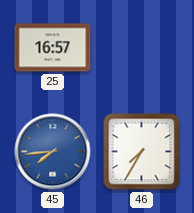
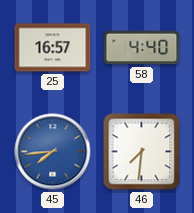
58: none -> 4:40 (142, 48)
46: 7:35 -> 7:31 (142, 152)
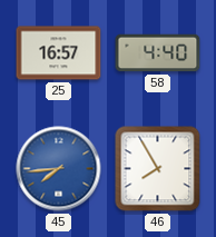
46: 7:31 -> 7:55 (158, 169)
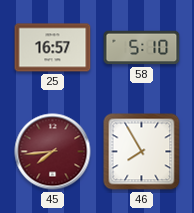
58: 4:40 -> 5:10 (142, 48)
45 dial: blue -> burgundy (53, 152)
